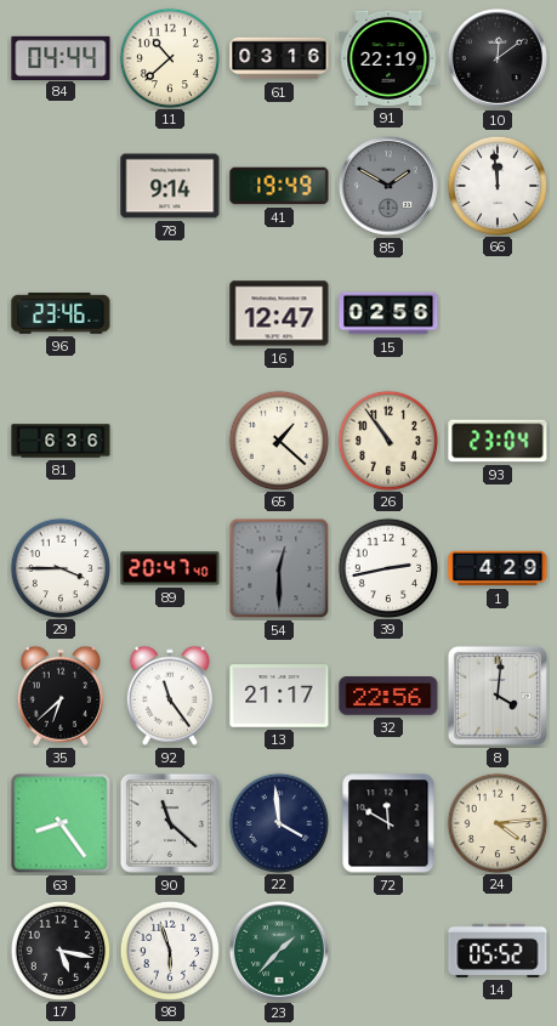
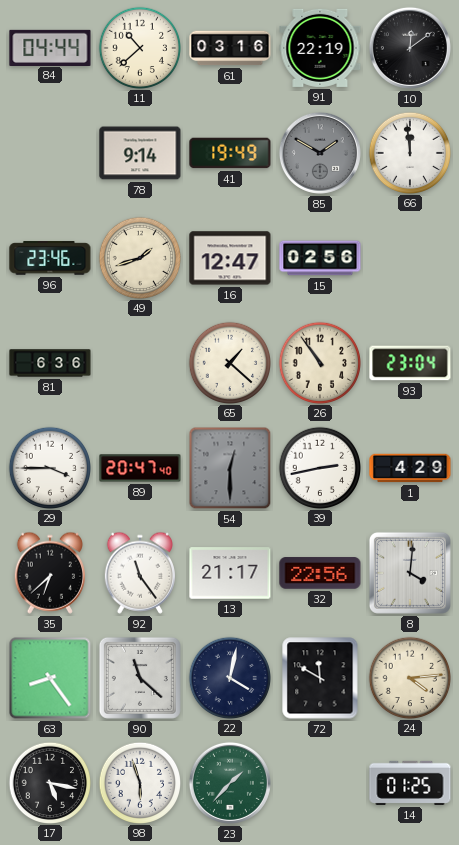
49: none -> 1:42 (139, 257)
22: 3:59 -> 4:02 (229, 677)
14: 05:52 -> 01:25 (410, 783)
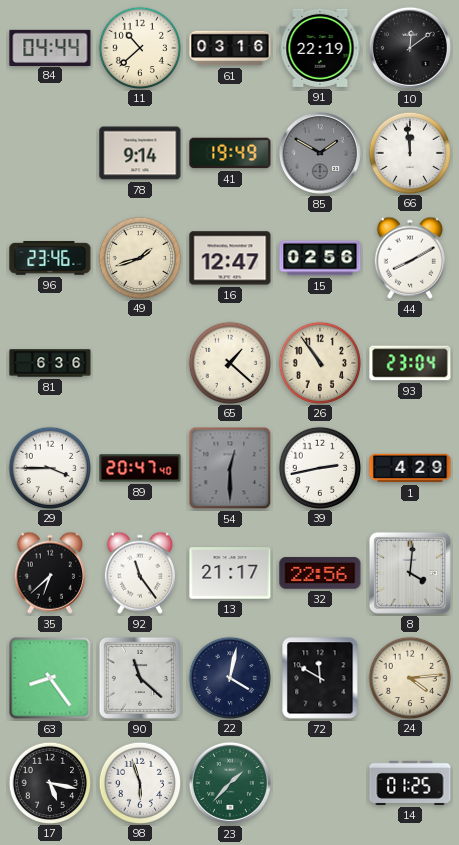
44: none -> 8:10 (409, 258)
